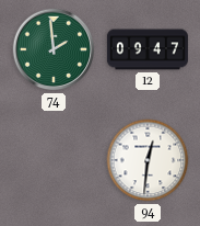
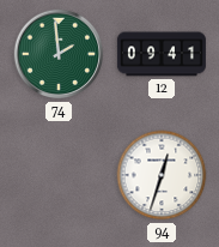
12: 09:47 -> 09:41 (162, 54)
94: 12:31 -> 12:33 (162, 175)
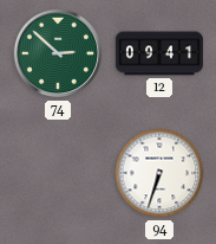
74: 1:59 -> 2:52 (58, 53)
94: 12:33 -> 6:33 (159, 173)
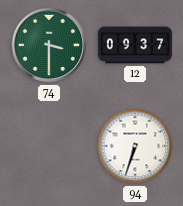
74: 2:52 -> 3:30 (49, 45)
12: 09:41 -> 09:37 (135, 45)
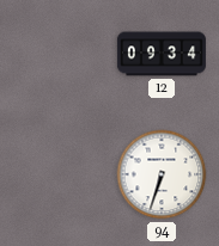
74: 3:30 -> none (49, 45)
12: 09:37 -> 09:34 (162, 54)
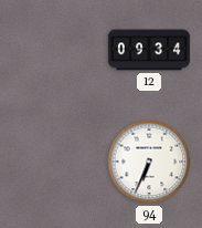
94: 6:33 -> 6:34 (149, 162)
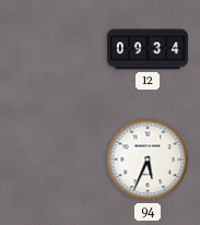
94: 6:34 -> 5:34 (148, 159)
